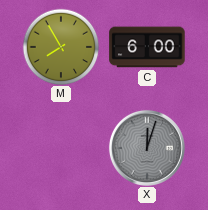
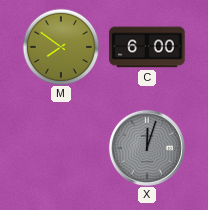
M: 7:55 -> 7:51 (61, 47)
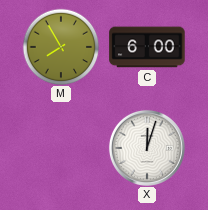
M: 7:51 -> 7:55 (61, 47)
X dial: grey -> white (147, 148)
